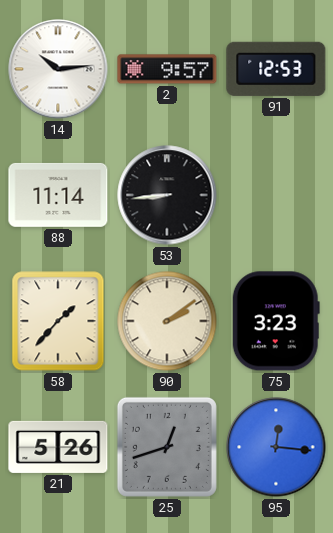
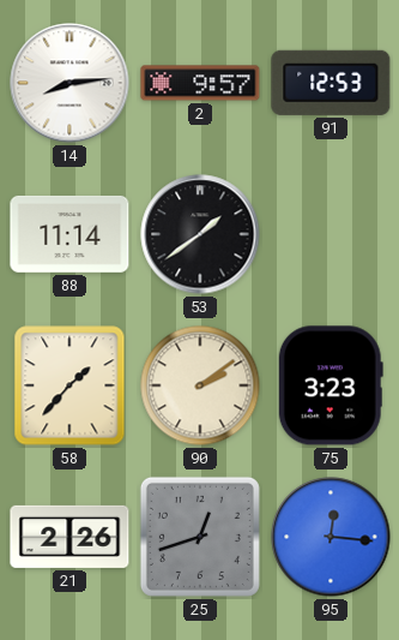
14: 10:14 -> 8:14 (69, 83)
53: 8:44 -> 1:39 (200, 234)
21: 5:26 -> 2:26 (69, 537)
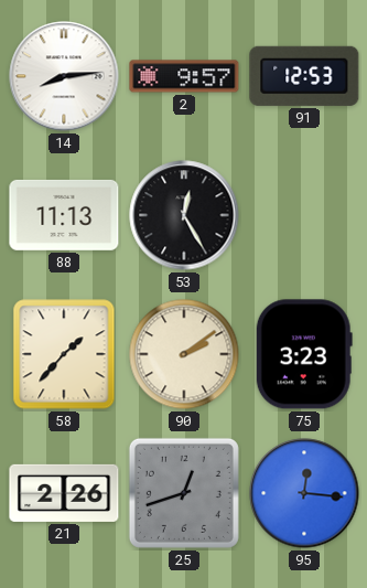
88: 11:14 -> 11:13 (64, 215)
53: 1:39 -> 12:25 (184, 215)
